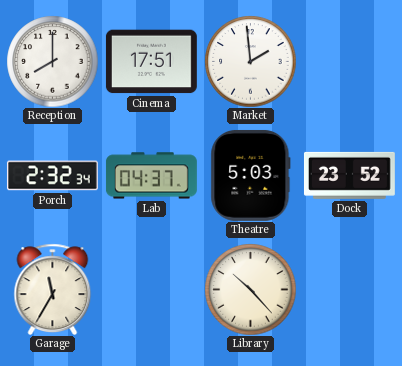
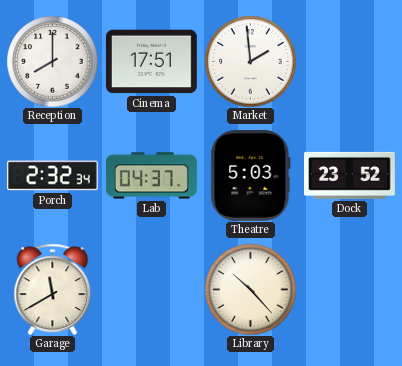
Garage: 11:35 -> 11:40 (53, 289)
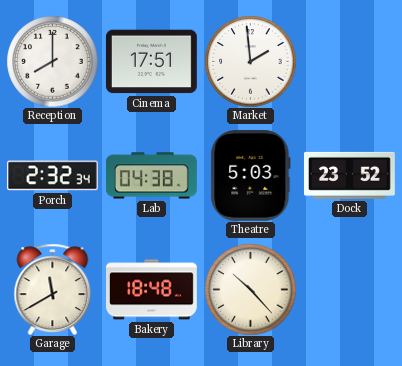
Lab: 04:37 -> 04:38 (151, 176)
Bakery: none -> 18:48 (152, 290)
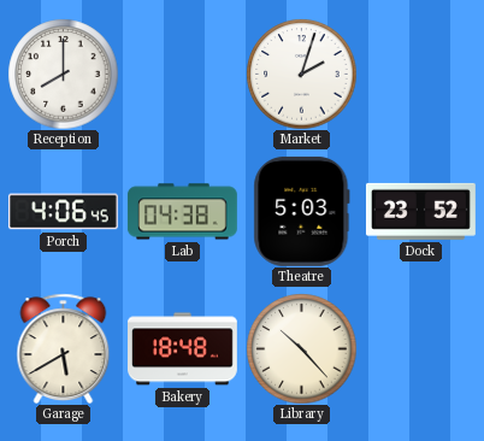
Cinema: 17:51 -> none (151, 62)
Market: 1:59 -> 2:03 (301, 73)
Porch: 2:32 -> 4:06 (63, 212)
Garage: 11:40 -> 5:40 (64, 348)
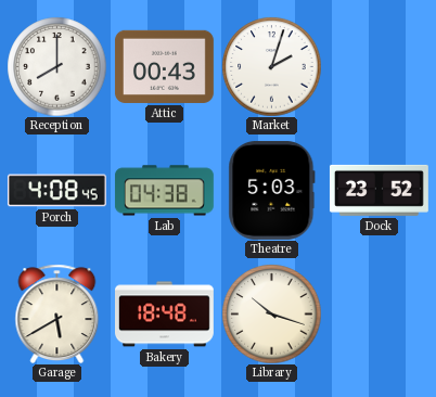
Attic: none -> 00:43 (164, 66)
Porch: 4:06 -> 4:08 (56, 191)
Library: 10:23 -> 10:18 (271, 313)
